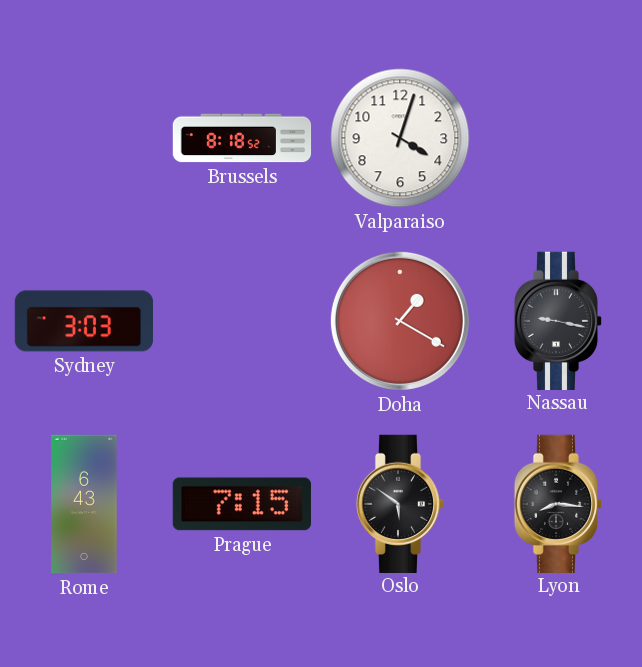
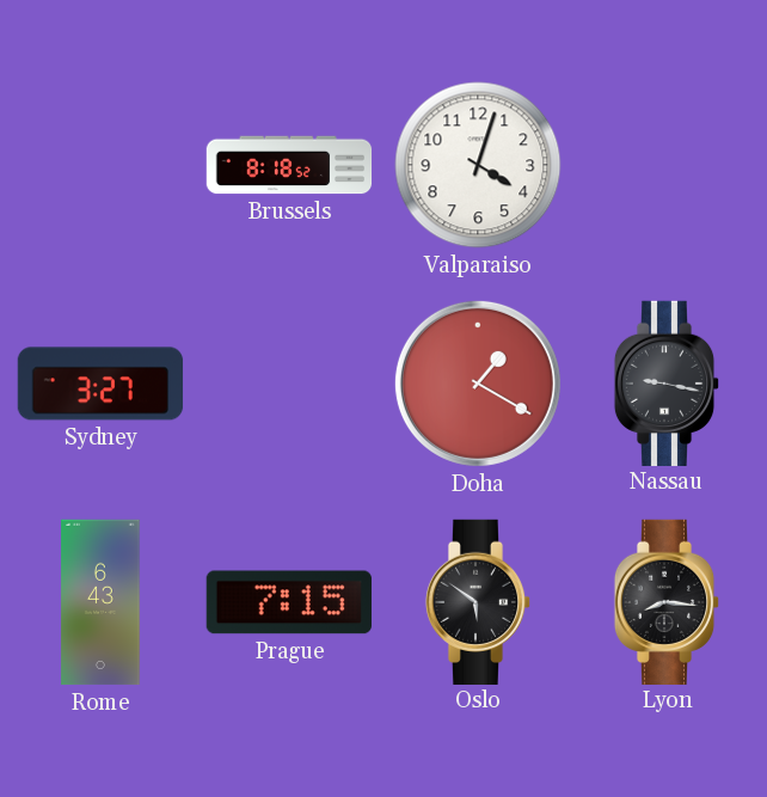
Sydney: 3:03 -> 3:27 (100, 384)
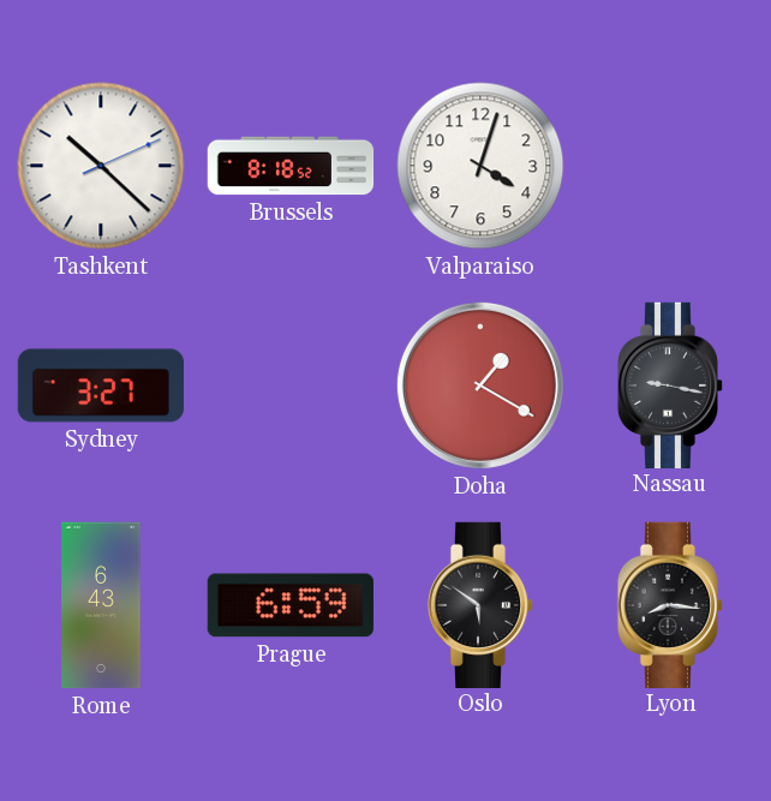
Tashkent: none -> 10:22 (101, 166)
Prague: 7:15 -> 6:59 (291, 605)
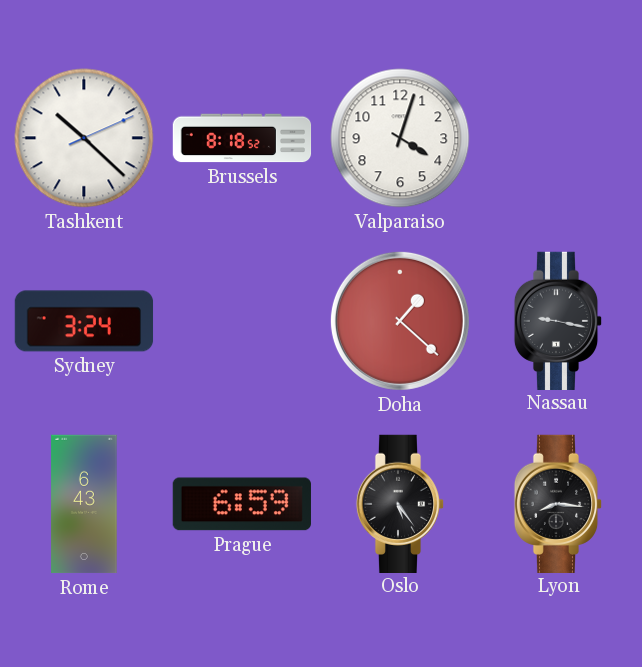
Sydney: 3:27 -> 3:24 (84, 321)
Doha: 1:20 -> 1:22 (400, 321)
Oslo: 5:51 -> 5:24 (400, 503)
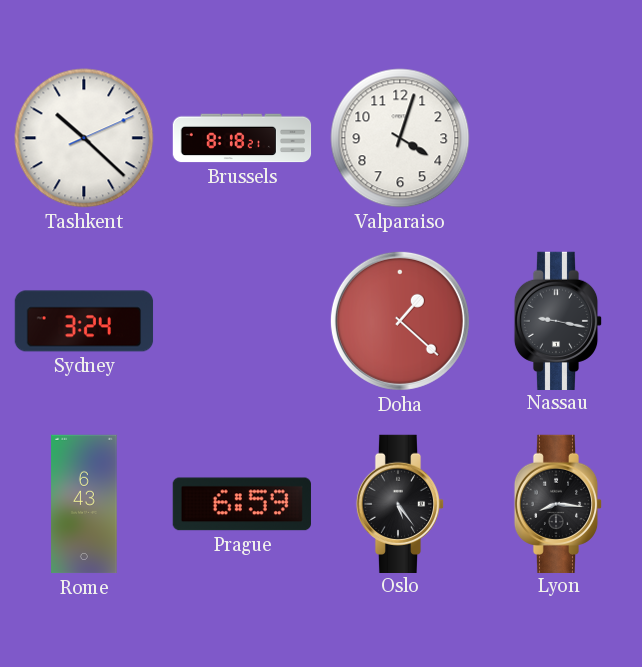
Brussels: 8:18:52 -> 8:18:21 (242, 138)
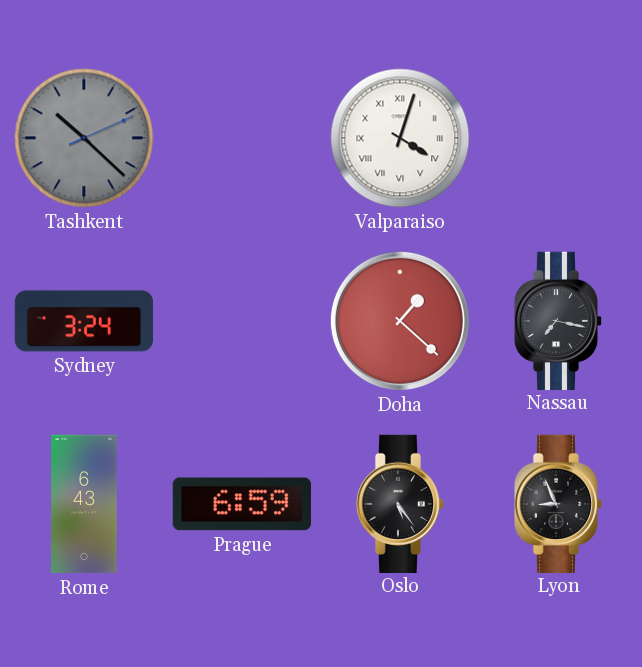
Tashkent dial: white -> grey (84, 138)
Brussels: 8:18 -> none (242, 138)
Valparaiso numerals: Arabic -> Roman (400, 138)
Nassau: 9:17 -> 7:17 (558, 320)
Lyon: 8:16 -> 8:56 (558, 503)
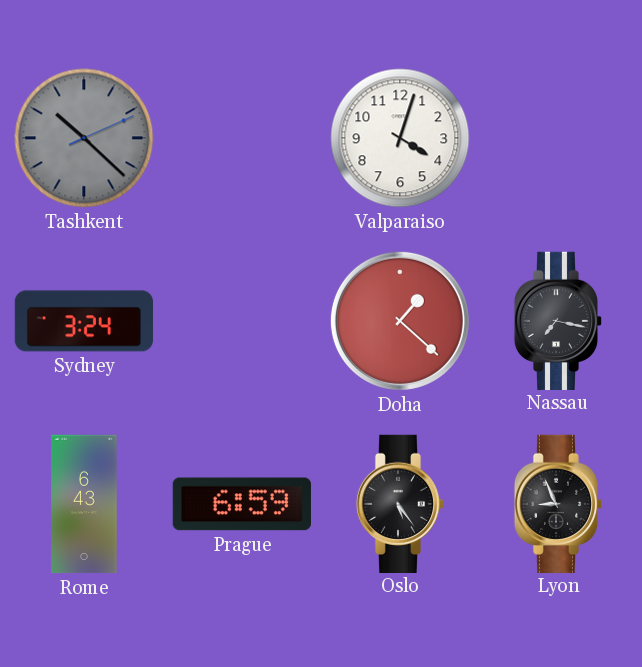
Valparaiso numerals: Roman -> Arabic (400, 138)
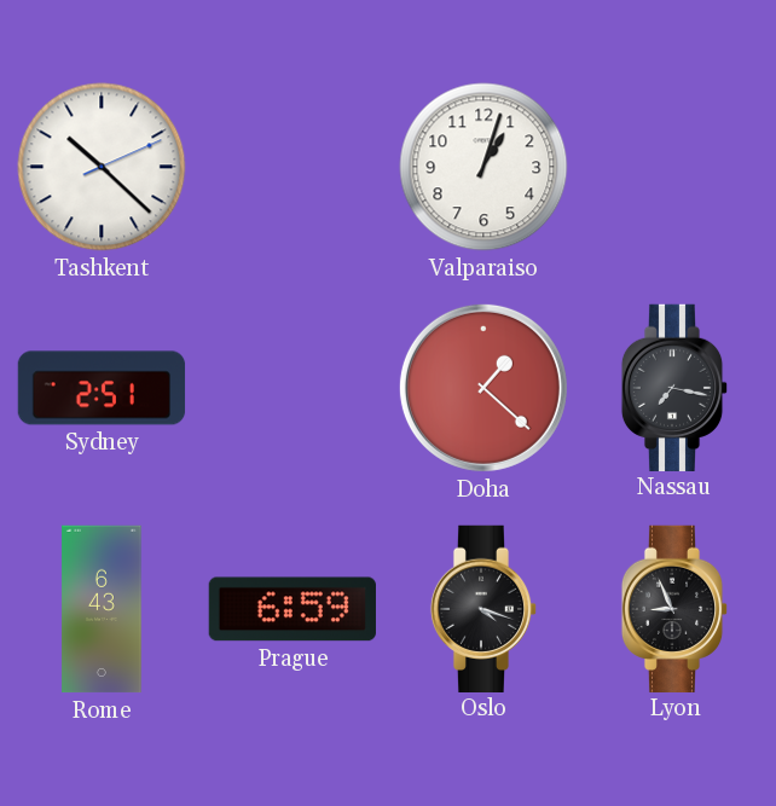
Tashkent dial: grey -> white (102, 167)
Valparaiso: 4:03 -> 1:03 (483, 167)
Sydney: 3:24 -> 2:51 (102, 388)
Oslo: 5:24 -> 4:18 (483, 608)
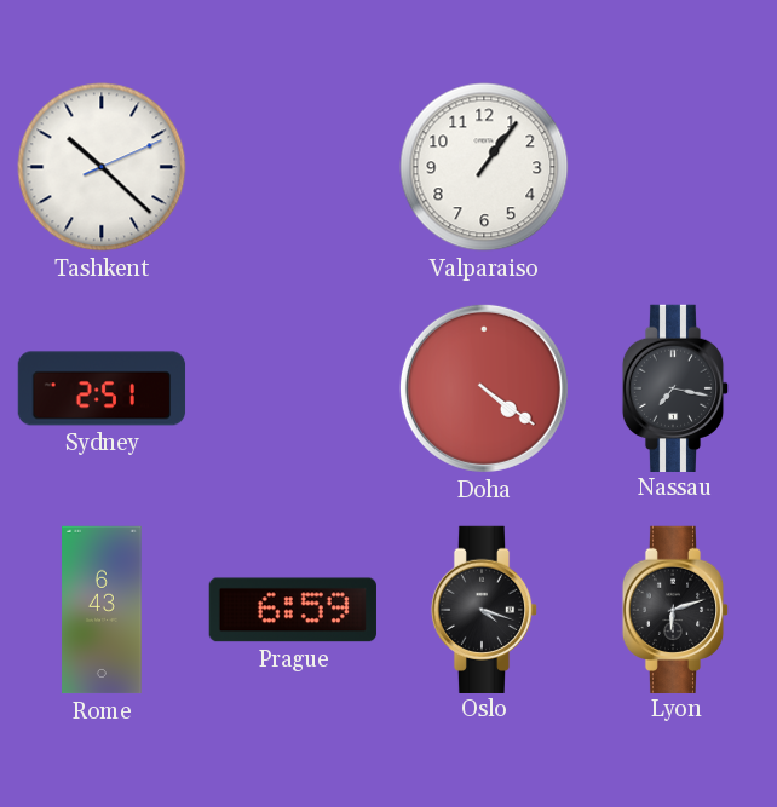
Valparaiso: 1:03 -> 1:06 (484, 167)
Doha: 1:22 -> 4:21 (484, 388)
Lyon: 8:56 -> 6:12 (675, 609)
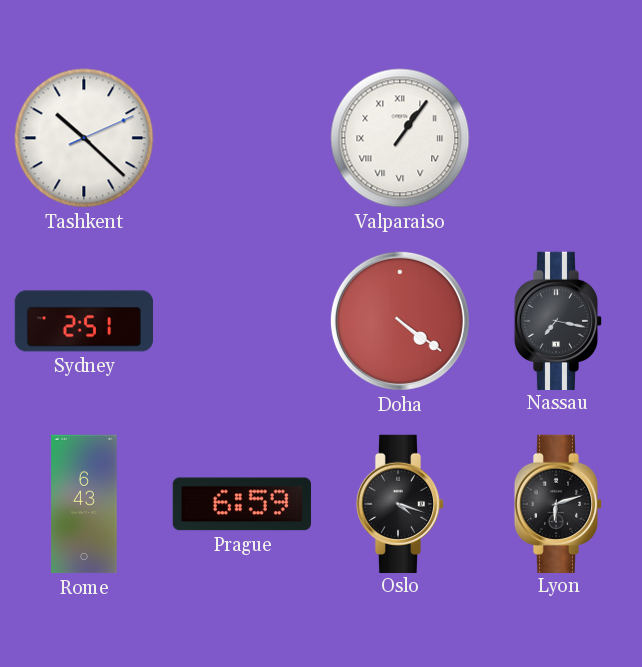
Valparaiso numerals: Arabic -> Roman (400, 138)
